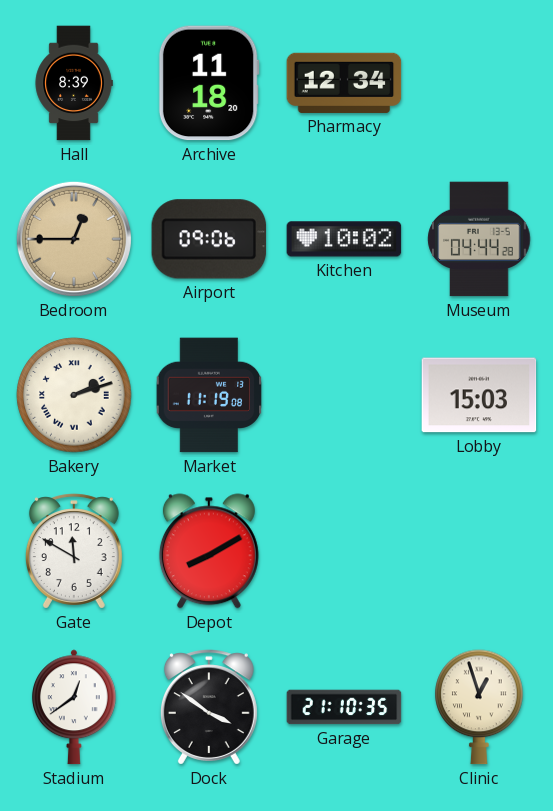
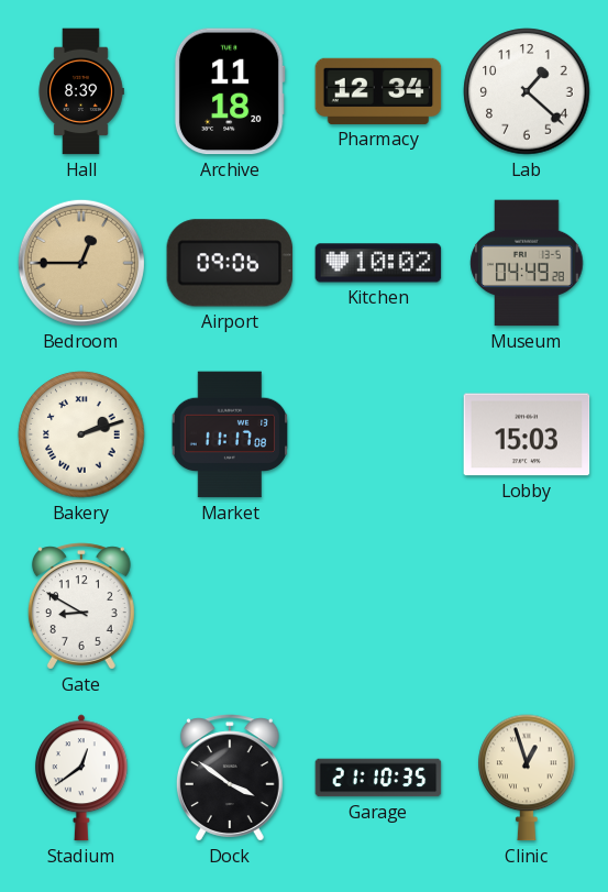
Lab: none -> 1:22 (527, 91)
Museum: 04:44 -> 04:49 (527, 263)
Market: 11:19 -> 11:17 (230, 434)
Gate: 11:50 -> 8:50 (81, 606)
Depot: 8:10 -> none (209, 551)
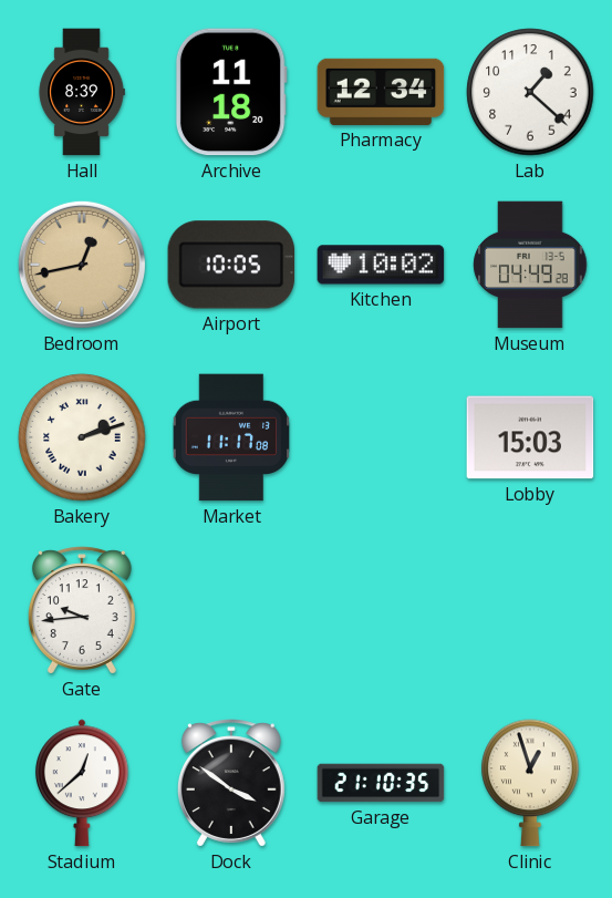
Bedroom: 12:45 -> 12:43 (82, 265)
Airport: 09:06 -> 10:05 (231, 265)
Gate: 8:50 -> 9:44 (82, 610)
Stadium: 12:39 -> 12:38 (82, 783)
